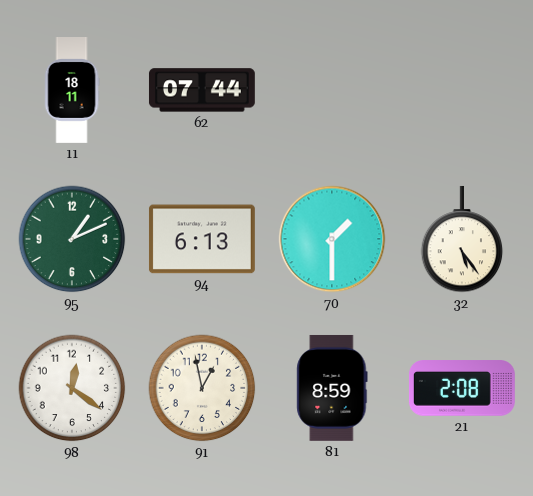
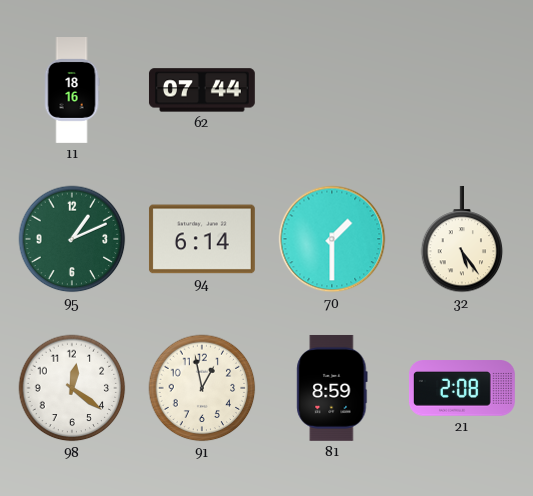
11: 18:11 -> 18:16 (72, 91)
94: 6:13 -> 6:14 (202, 239)
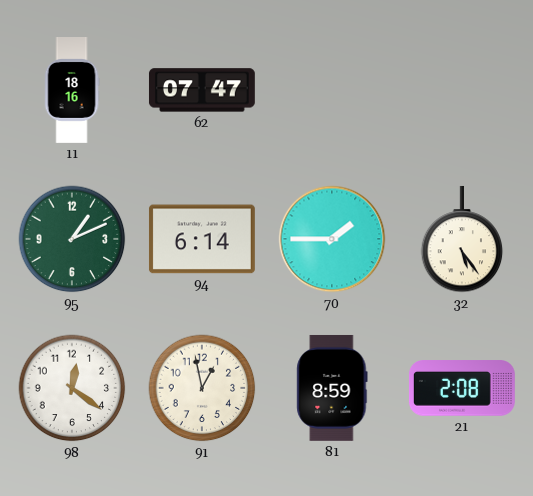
62: 07:44 -> 07:47 (202, 90)
70: 1:30 -> 1:45 (332, 239)
